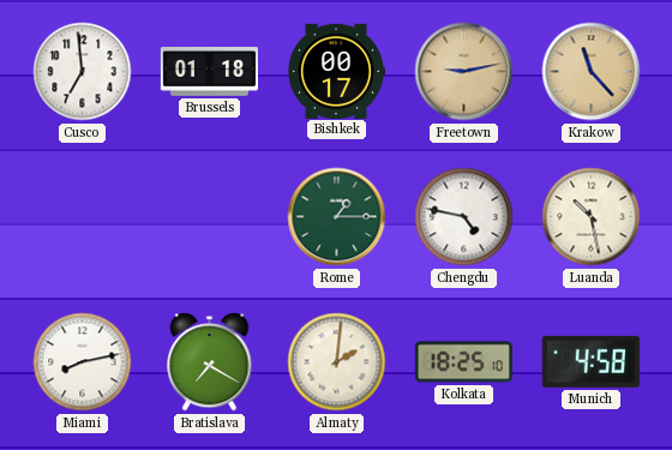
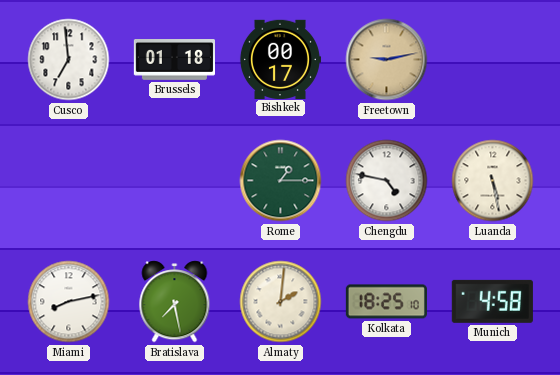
Krakow: 11:23 -> none (592, 72)
Luanda: 10:28 -> 5:28 (493, 181)
Bratislava: 7:20 -> 7:28 (175, 302)
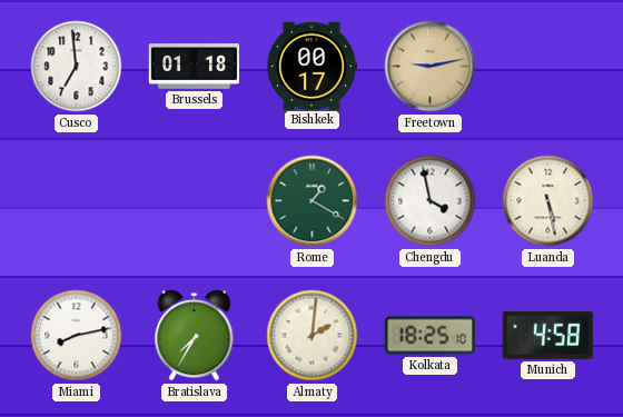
Rome: 1:15 -> 1:20 (313, 201)
Chengdu: 4:47 -> 3:58 (431, 201)
Bratislava: 7:28 -> 7:35 (195, 336)
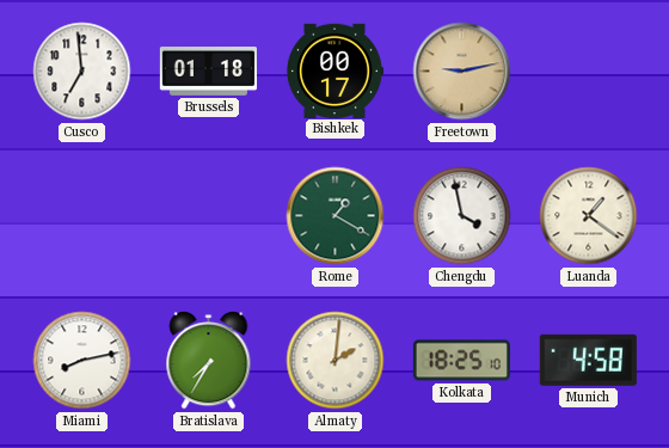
Luanda: 5:28 -> 1:21 (589, 216)
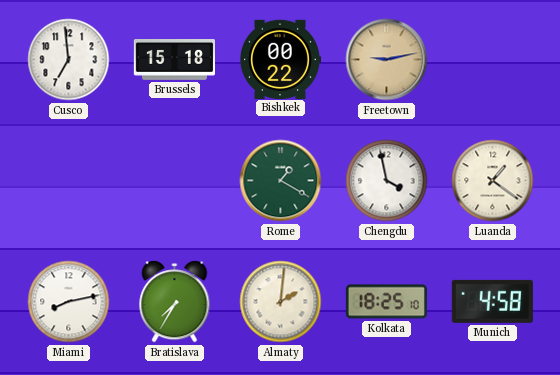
Brussels: 01:18 -> 15:18 (174, 60)
Bishkek: 00:17 -> 00:22 (280, 59)
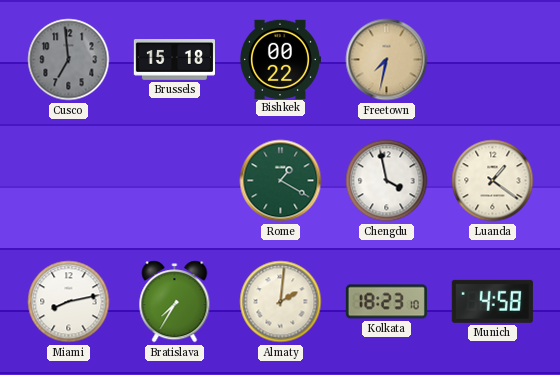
Cusco dial: white -> grey (69, 60)
Freetown: 9:13 -> 7:32 (387, 60)
Kolkata: 18:25 -> 18:23 (386, 302)
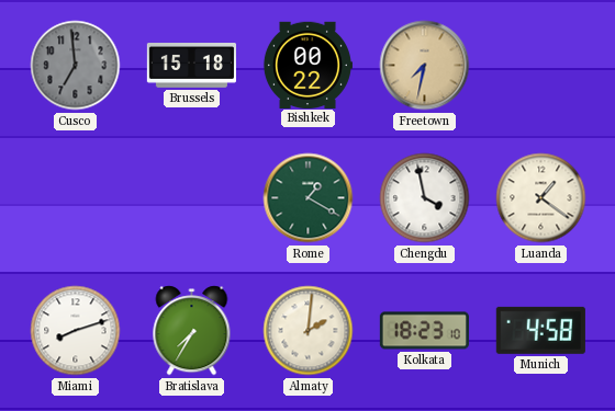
Miami: 8:13 -> 8:12 (76, 331)
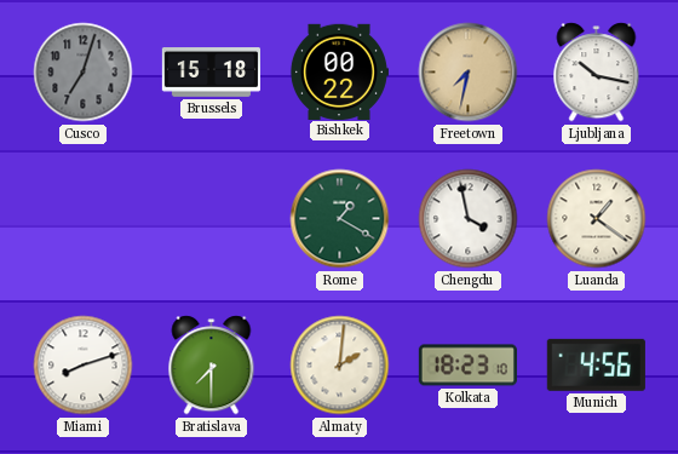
Cusco: 6:59 -> 7:03 (84, 73)
Ljubljana: none -> 10:17 (597, 73)
Bratislava: 7:35 -> 7:30 (212, 366)
Munich: 4:58 -> 4:56 (596, 364)
